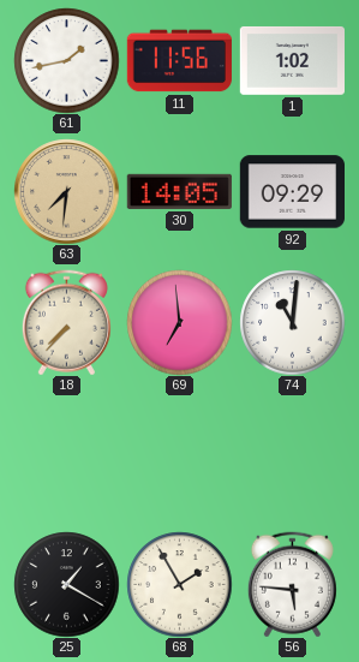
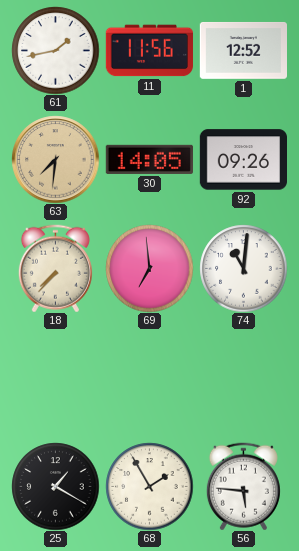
1: 1:02 -> 12:52 (243, 50)
92: 09:29 -> 09:26 (243, 160)
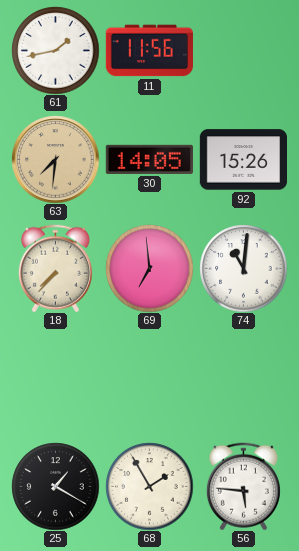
1: 12:52 -> none (243, 50)
92: 09:26 -> 15:26 (243, 160)
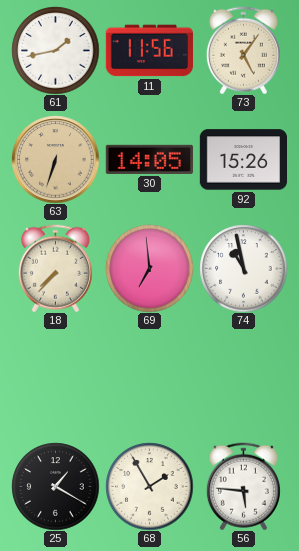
73: none -> 5:06 (243, 50)
63: 7:31 -> 6:33 (55, 159)
74: 11:01 -> 10:58 (243, 268)
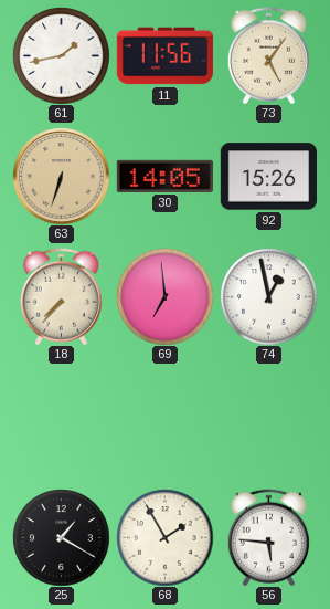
74: 10:58 -> 12:58 (268, 296)
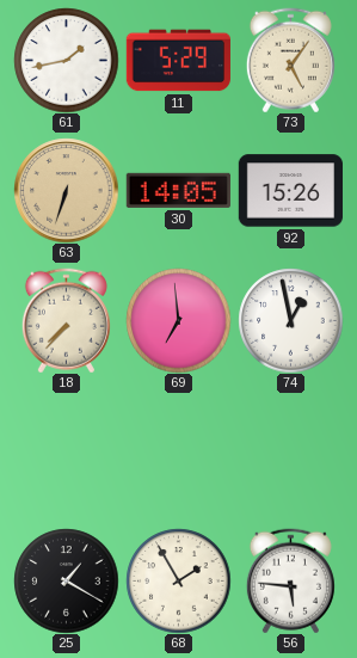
11: 11:56 -> 5:29 (178, 61)
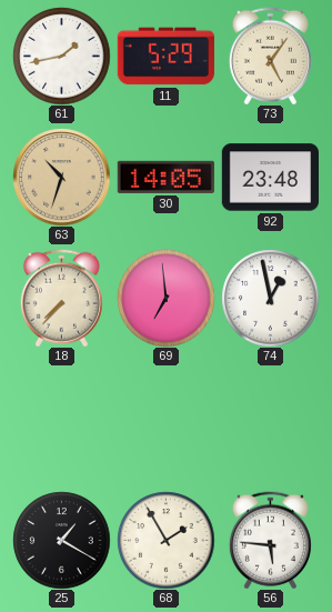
63: 6:33 -> 10:33 (61, 177)
92: 15:26 -> 23:48 (270, 178)
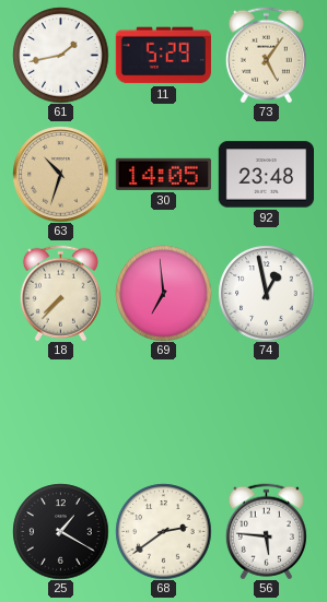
68: 1:55 -> 2:39 (163, 531)
